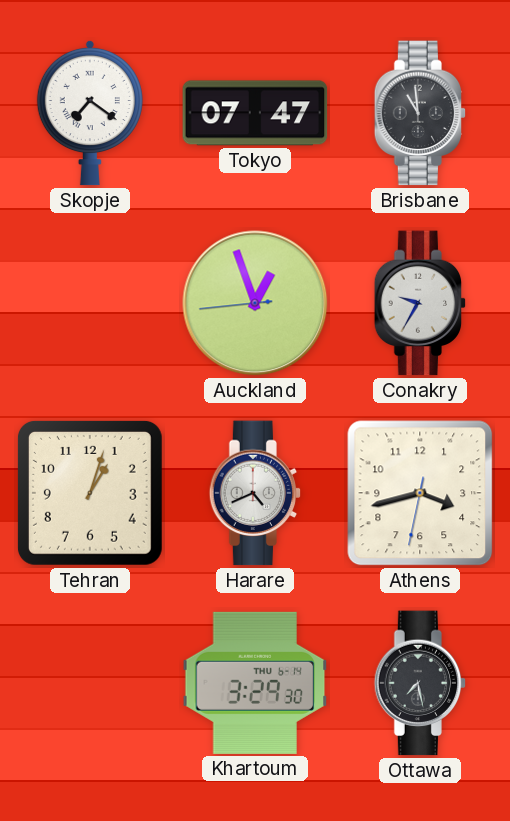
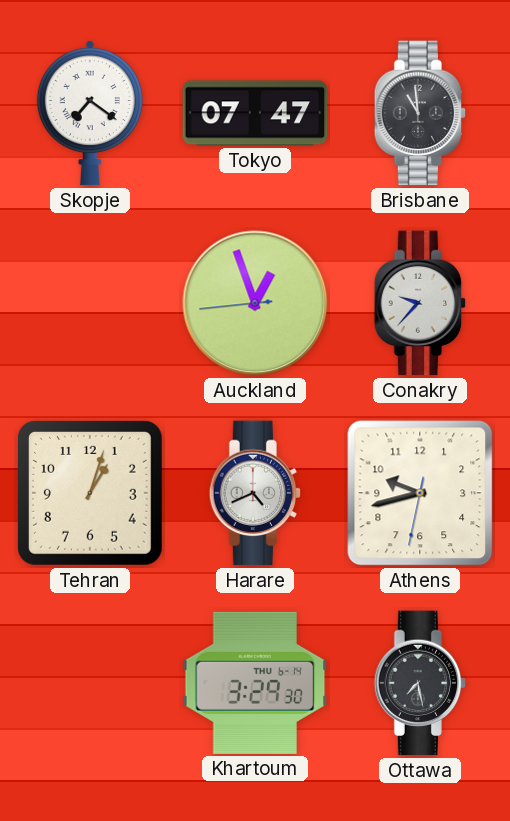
Conakry: 9:35 -> 9:37 (420, 303)
Athens: 3:42 -> 9:42 (420, 493)
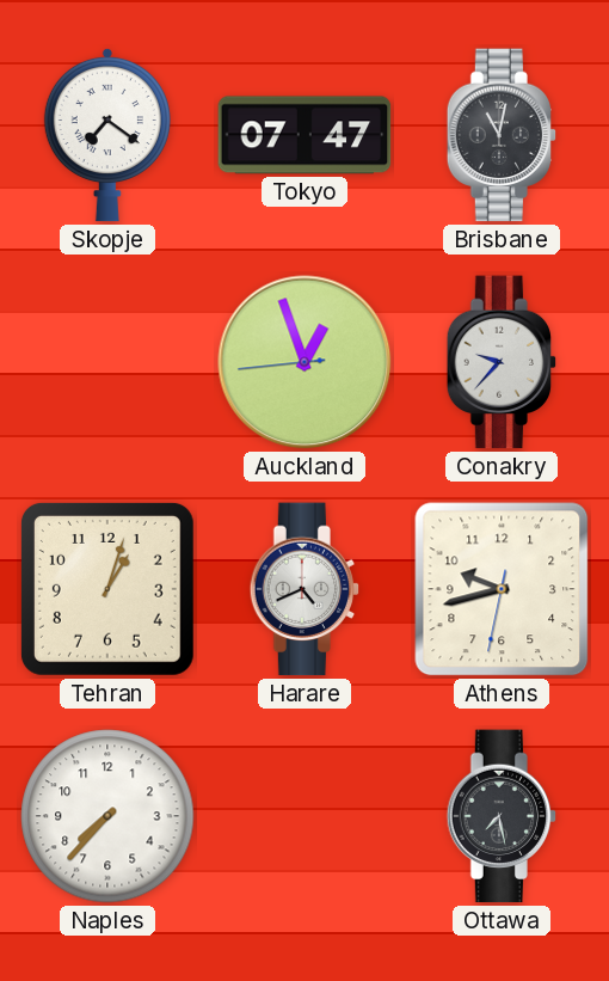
Brisbane: 10:59 -> 11:02 (502, 135)
Naples: none -> 7:37 (107, 816)
Khartoum: 3:29 -> none (255, 683)
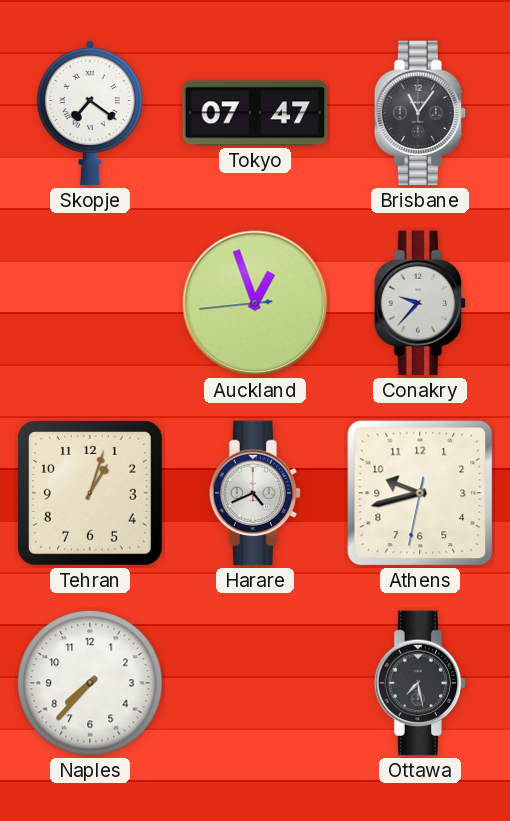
Brisbane: 11:02 -> 11:06 (420, 113)
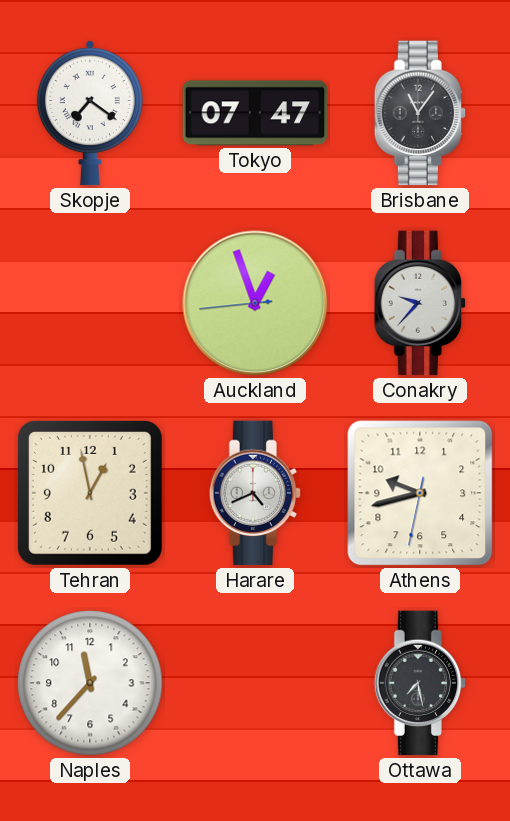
Tehran: 1:03 -> 12:58 (90, 493)
Naples: 7:37 -> 11:37 (90, 683)
